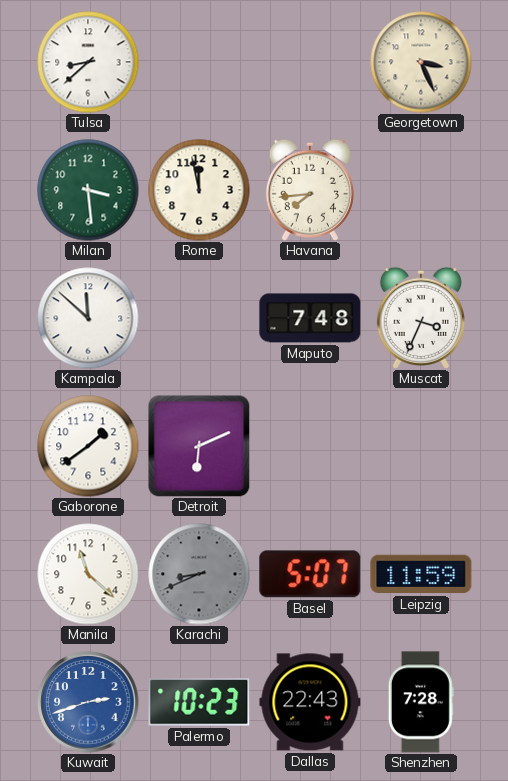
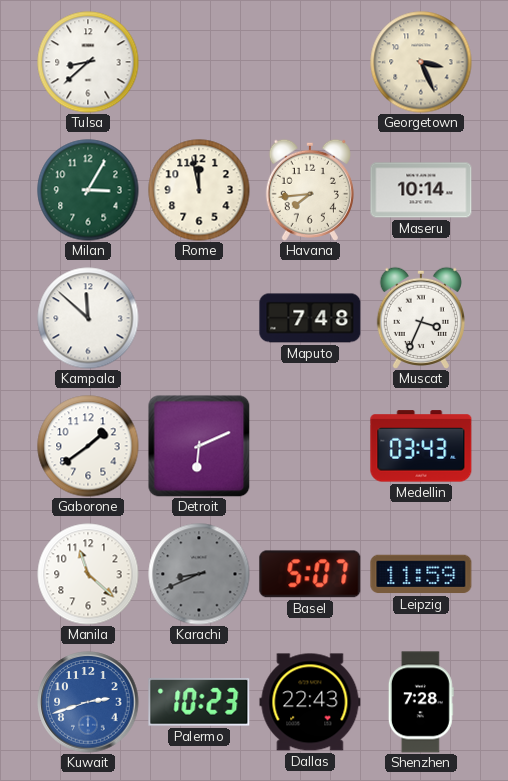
Milan: 3:29 -> 3:05 (88, 190)
Maseru: none -> 10:14 (421, 190)
Medellin: none -> 03:43 (421, 446)
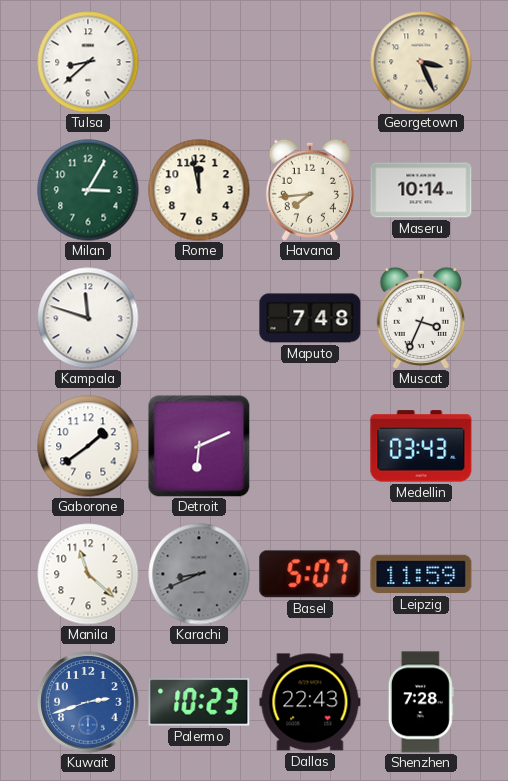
Kampala: 11:52 -> 11:48 (88, 318)
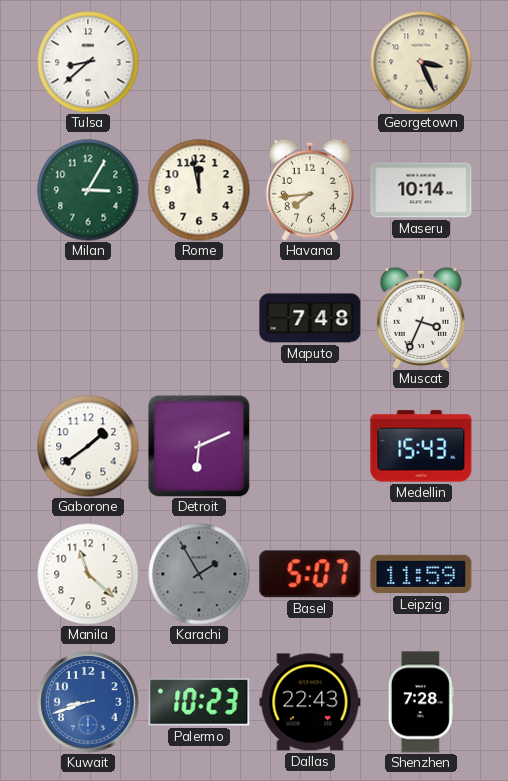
Kampala: 11:48 -> none (88, 318)
Medellin: 03:43 -> 15:43 (421, 446)
Karachi: 8:41 -> 1:55 (199, 574)
Kuwait: 2:42 -> 8:42 (88, 702)
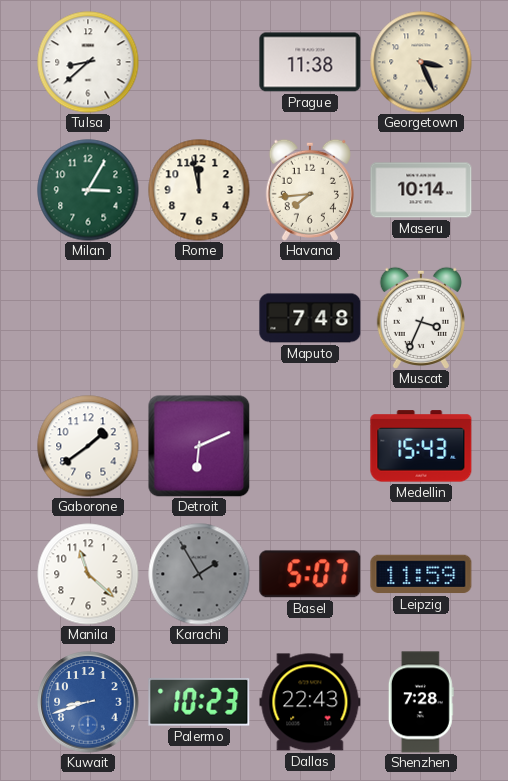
Prague: none -> 11:38 (310, 62)
